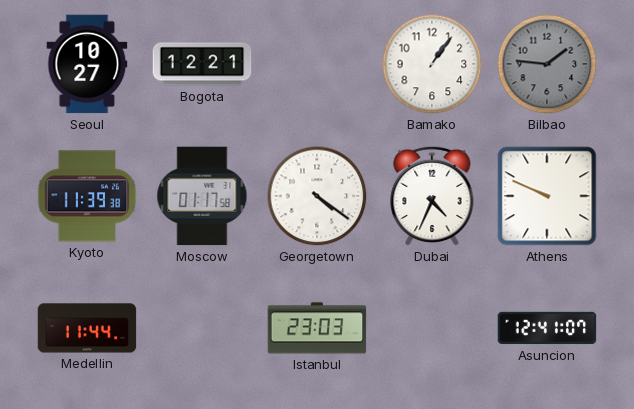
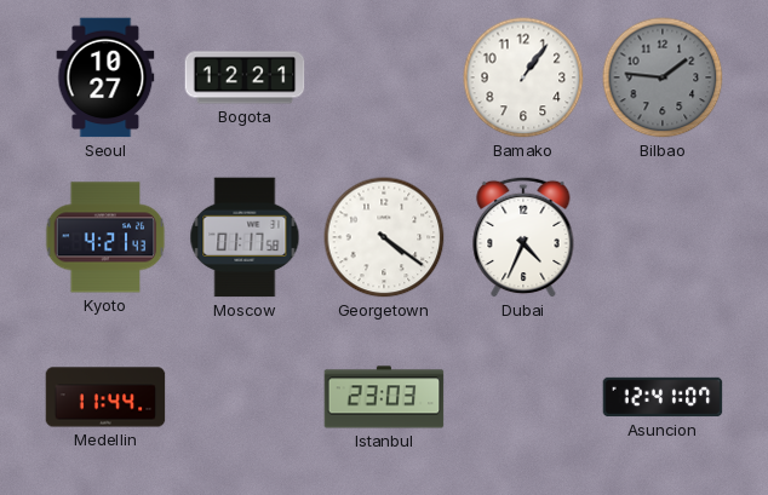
Kyoto: 11:39 -> 4:21 (105, 237)
Athens: 9:49 -> none (547, 196)
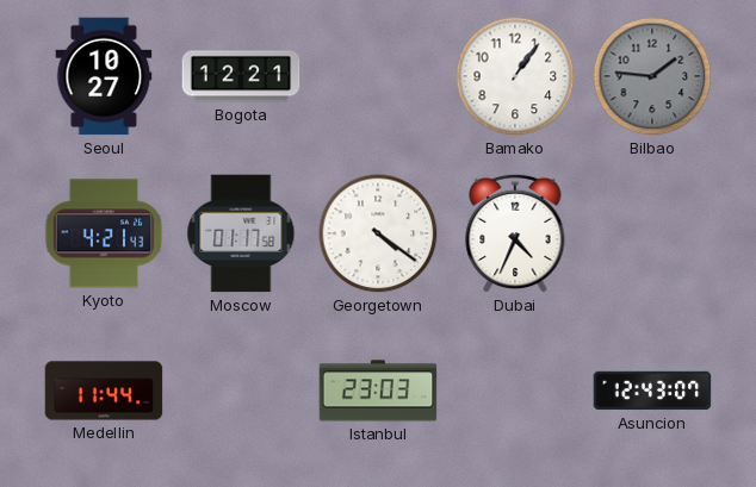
Asuncion: 12:41 -> 12:43 (652, 391)
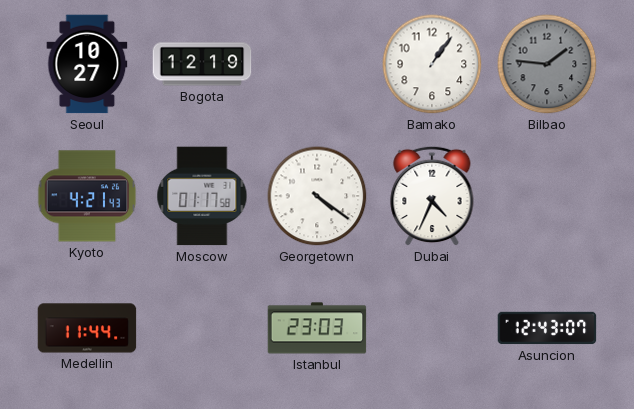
Bogota: 12:21 -> 12:19 (202, 64)
